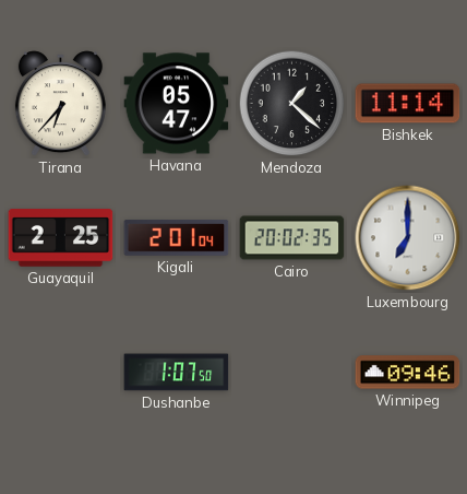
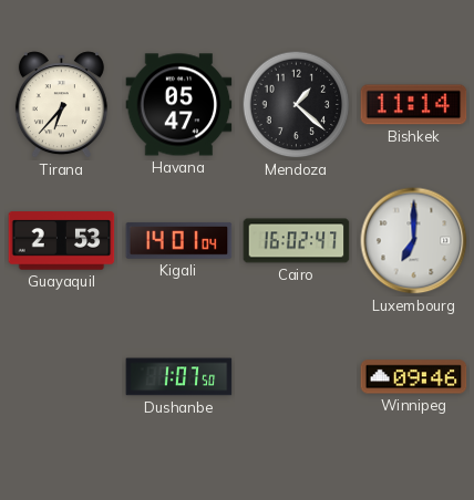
Guayaquil: 2:25 -> 2:53 (62, 241)
Kigali: 2:01 -> 14:01 (179, 241)
Cairo: 20:02 -> 16:02 (297, 241)
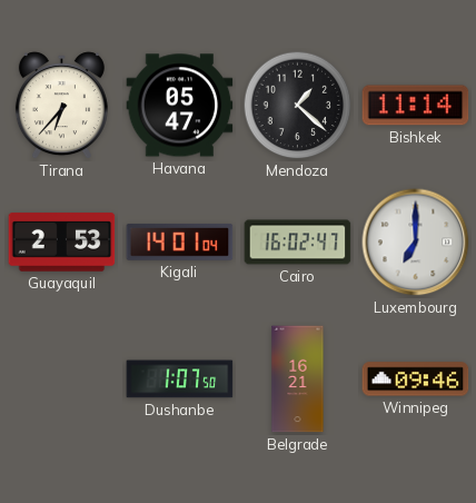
Belgrade: none -> 16:21 (298, 379)
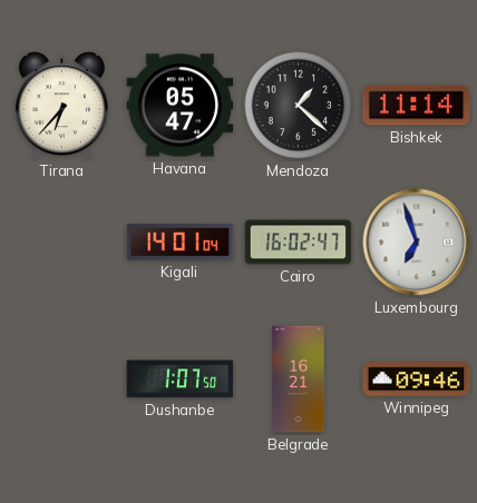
Guayaquil: 2:53 -> none (62, 243)
Luxembourg: 7:00 -> 6:57 (417, 243)
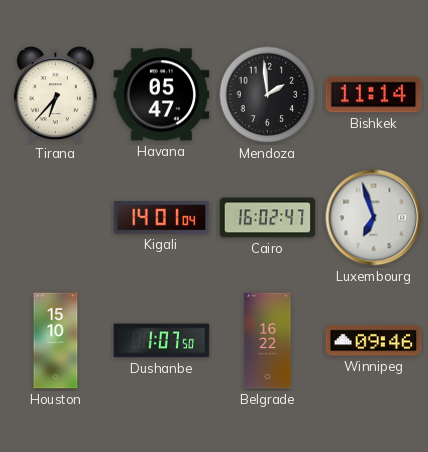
Mendoza: 1:22 -> 1:59 (268, 95)
Houston: none -> 15:10 (56, 341)
Belgrade: 16:21 -> 16:22 (268, 341)
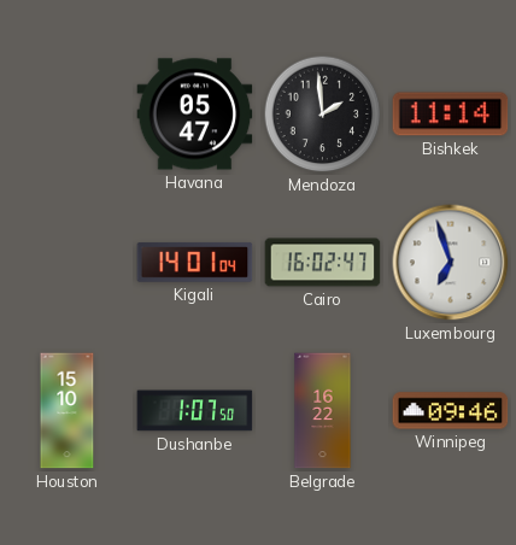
Tirana: 6:37 -> none (55, 95)
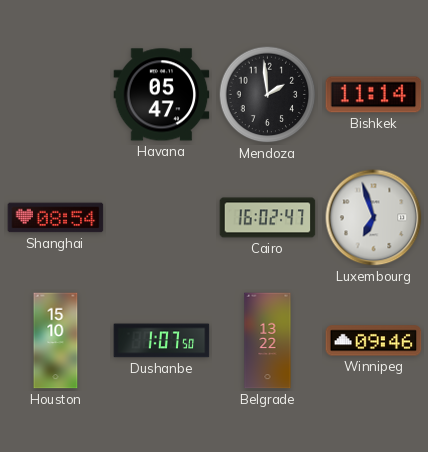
Shanghai: none -> 08:54 (56, 218)
Kigali: 14:01 -> none (195, 263)
Belgrade: 16:22 -> 13:22 (268, 341)
